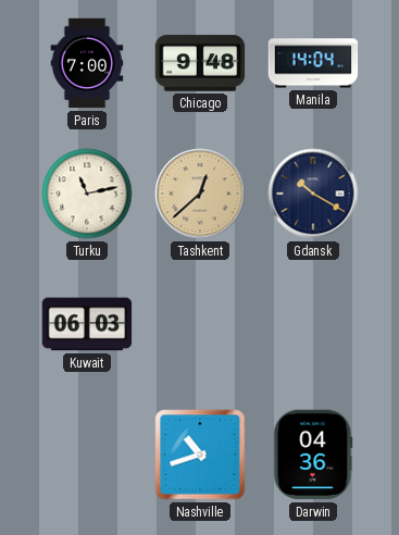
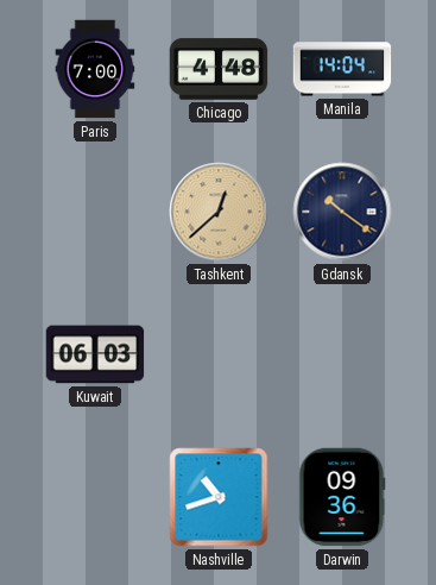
Chicago: 9:48 -> 4:48 (219, 69)
Turku: 11:13 -> none (87, 194)
Gdansk: 10:20 -> 10:21 (342, 212)
Darwin: 04:36 -> 09:36 (342, 497)
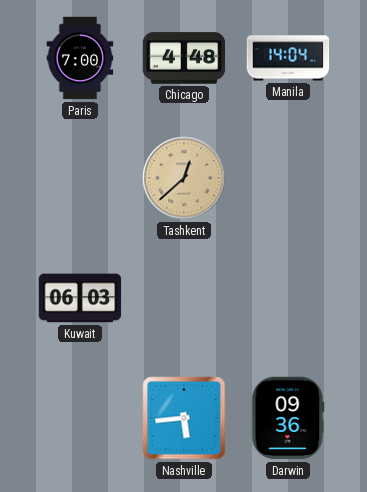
Gdansk: 10:21 -> none (342, 212)
Nashville: 10:42 -> 5:44 (184, 418)
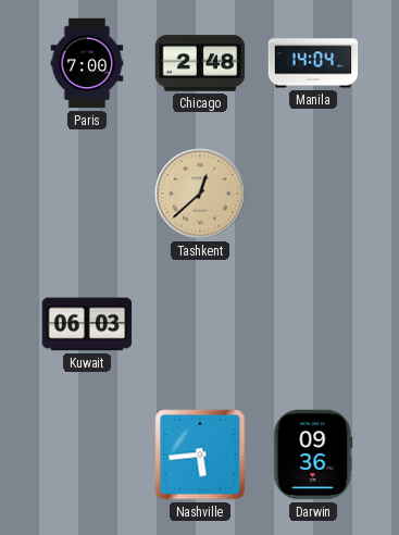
Chicago: 4:48 -> 2:48 (200, 63)
